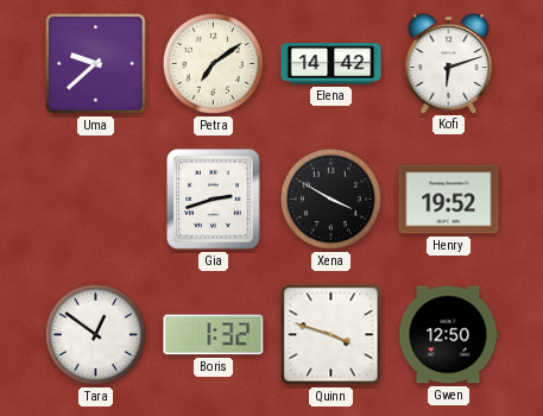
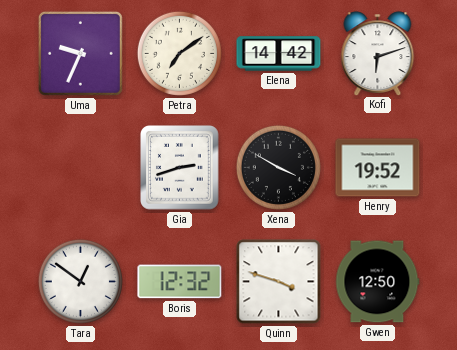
Uma: 9:38 -> 9:34 (80, 53)
Boris: 1:32 -> 12:32 (180, 282)
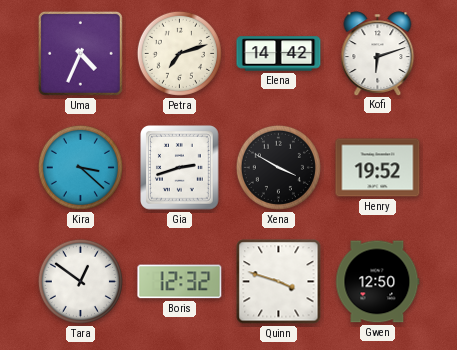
Uma: 9:34 -> 4:34 (80, 53)
Petra: 7:09 -> 7:12 (179, 53)
Kira: none -> 3:22 (80, 167)
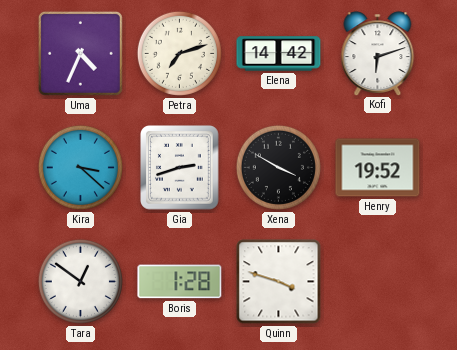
Boris: 12:32 -> 1:28 (180, 282)
Gwen: 12:50 -> none (378, 282)
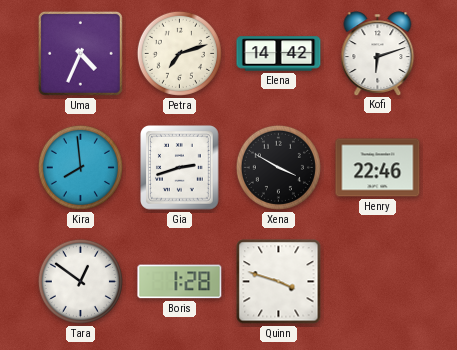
Kira: 3:22 -> 7:59 (80, 167)
Henry: 19:52 -> 22:46 (378, 168)
